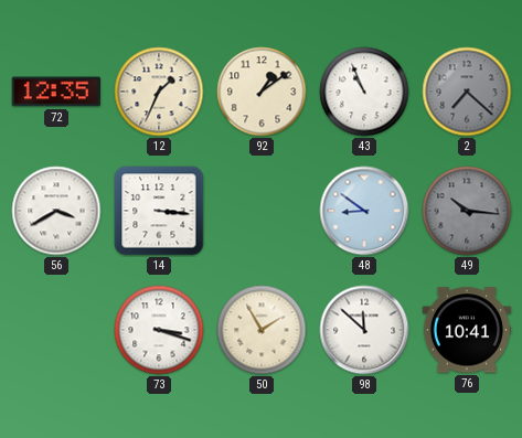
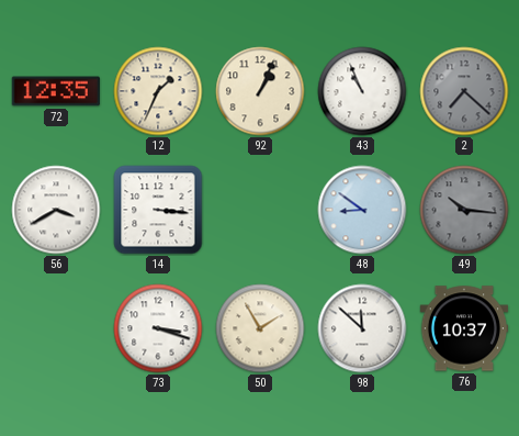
92: 1:09 -> 1:04 (260, 91)
76: 10:41 -> 10:37 (464, 328)
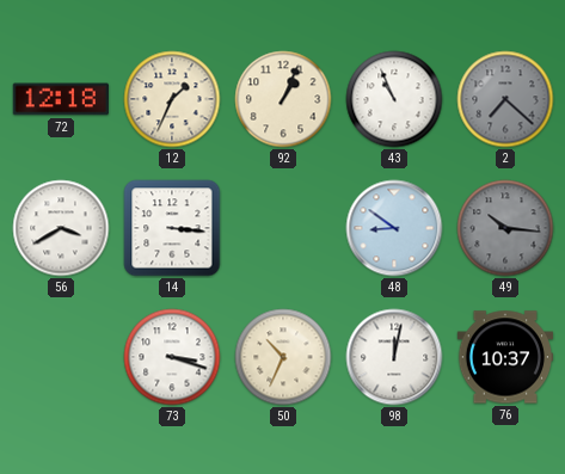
72: 12:35 -> 12:18 (60, 99)
50: 1:55 -> 10:34 (283, 357)
98: 11:52 -> 12:02 (394, 357)
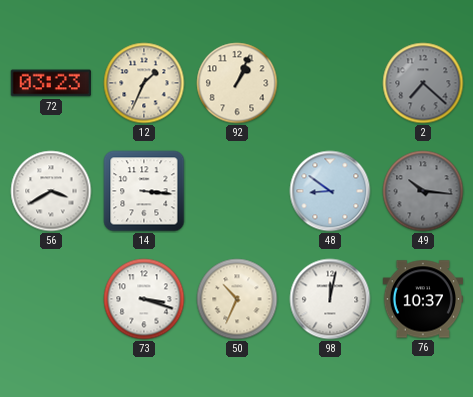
72: 12:18 -> 03:23 (50, 83)
43: 10:56 -> none (394, 99)
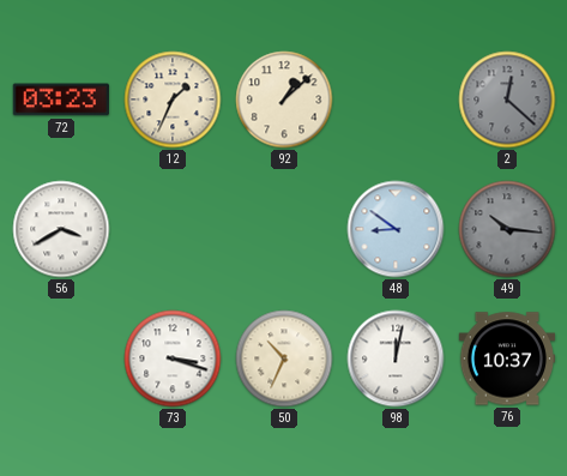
92: 1:04 -> 1:08 (284, 100)
2: 7:22 -> 12:22 (507, 100)
14: 3:16 -> none (144, 191)
